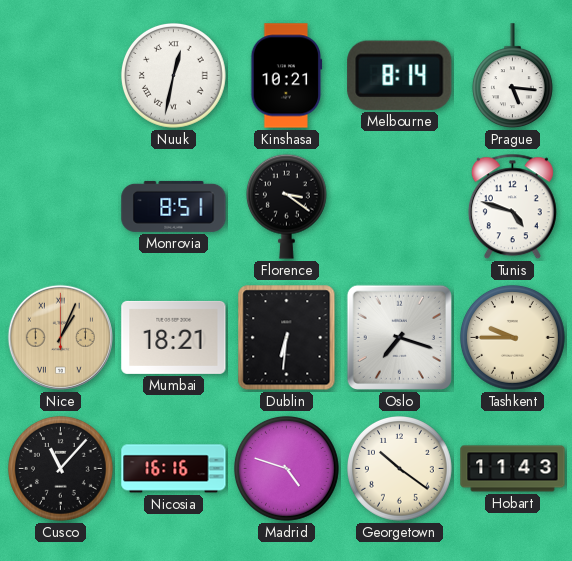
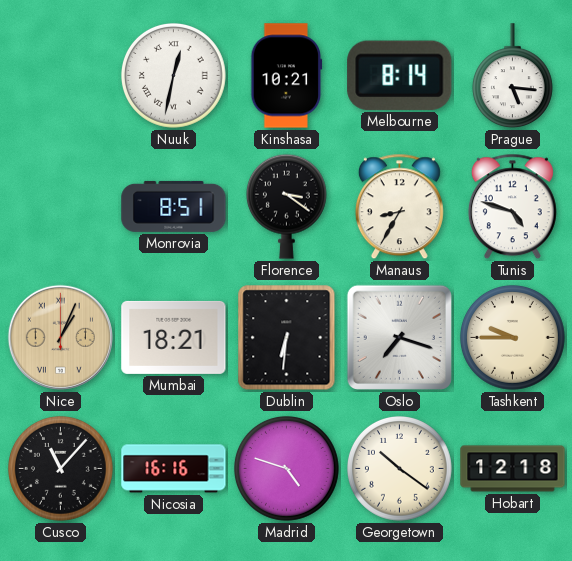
Manaus: none -> 8:35 (399, 207)
Hobart: 11:43 -> 12:18 (513, 469)
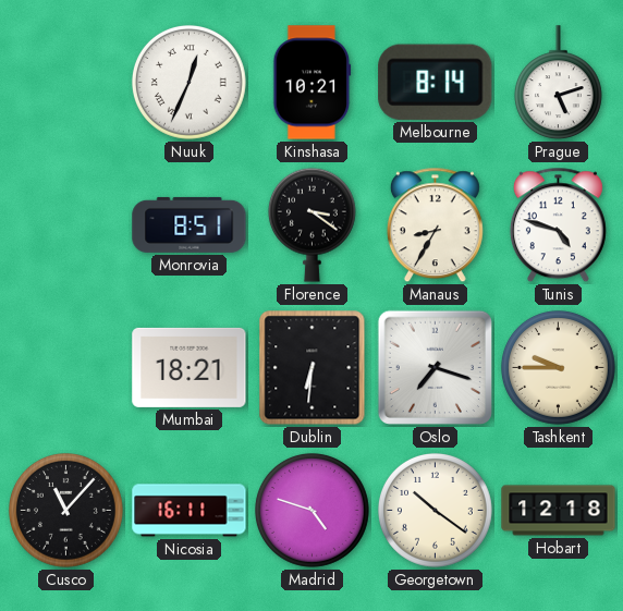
Nuuk: 12:32 -> 12:34 (188, 83)
Prague: 5:16 -> 5:12 (558, 83)
Nice: 1:04 -> none (60, 337)
Nicosia: 16:16 -> 16:11 (190, 511)
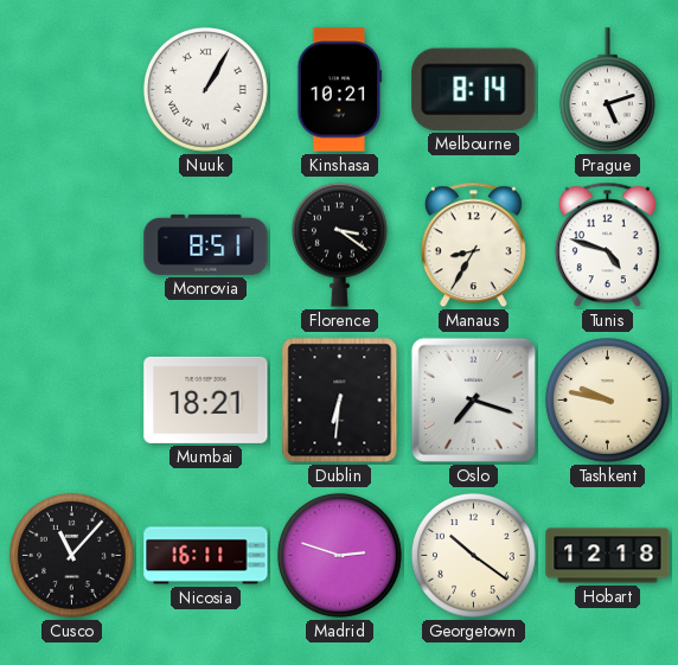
Nuuk: 12:34 -> 1:05 (205, 90)
Tashkent: 9:45 -> 9:47 (607, 401)
Madrid: 4:48 -> 2:48 (339, 556)
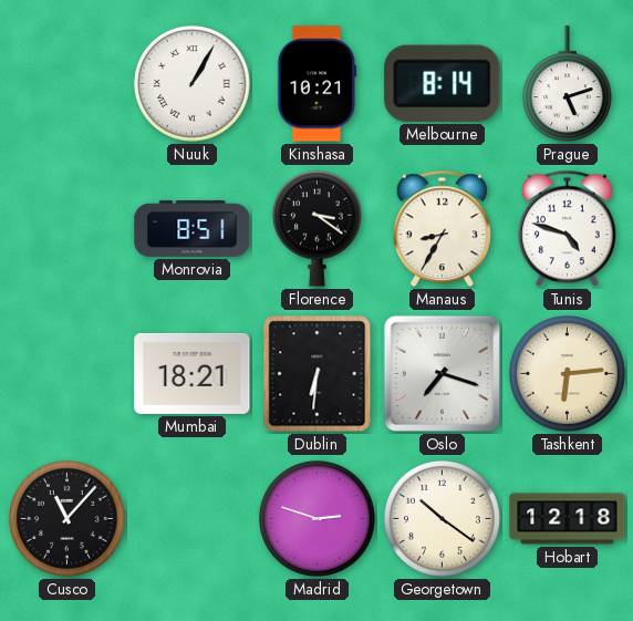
Tashkent: 9:47 -> 6:14 (567, 374)
Nicosia: 16:11 -> none (206, 556)
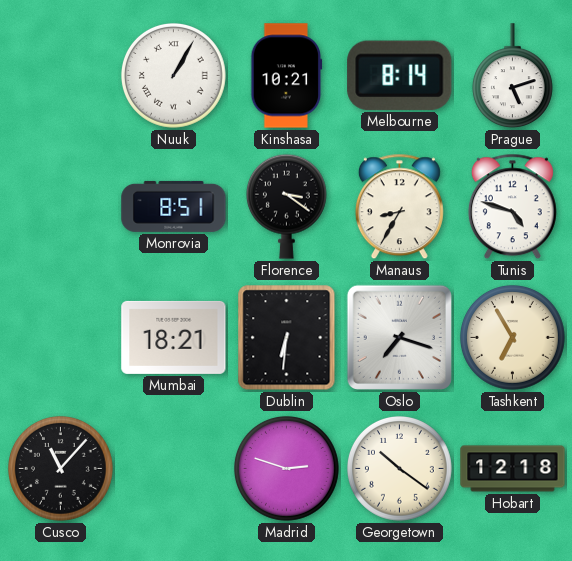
Tashkent: 6:14 -> 6:55 (512, 338)
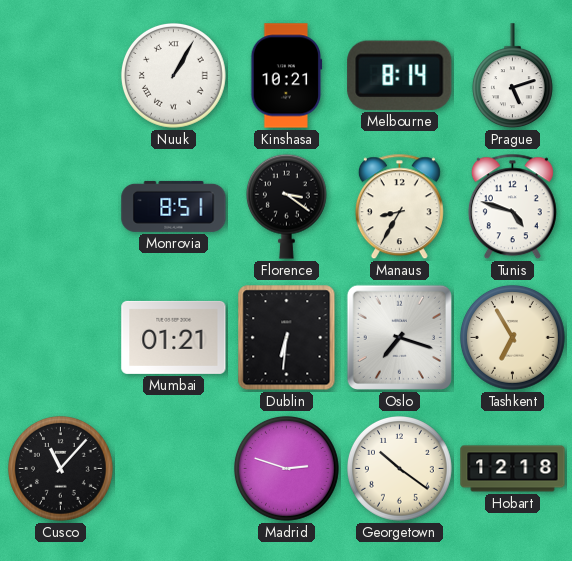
Mumbai: 18:21 -> 01:21 (174, 337)
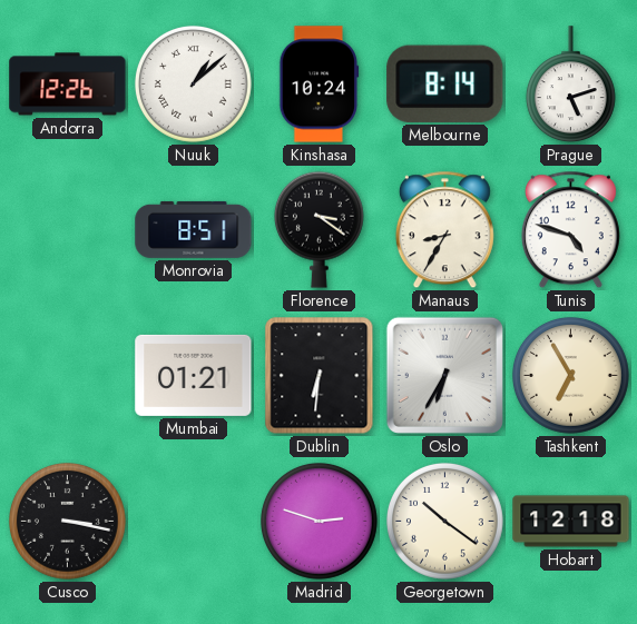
Andorra: none -> 12:26 (68, 85)
Nuuk: 1:05 -> 1:08 (193, 85)
Kinshasa: 10:21 -> 10:24 (320, 85)
Oslo: 7:18 -> 6:35 (444, 375)
Cusco: 11:07 -> 3:17 (67, 522)
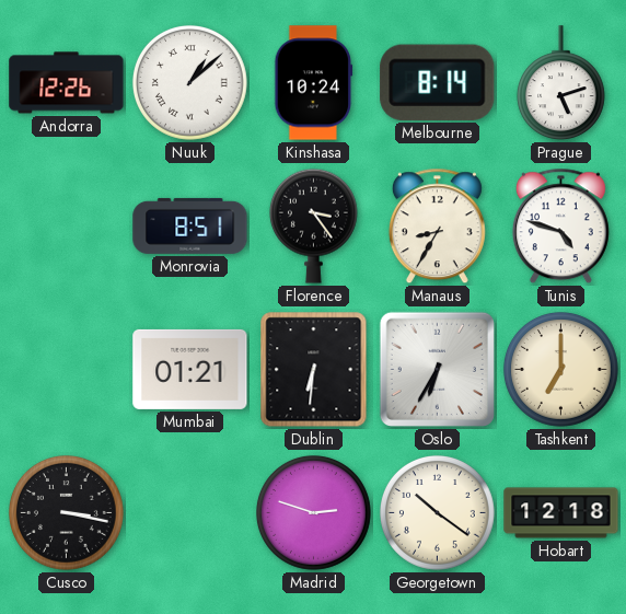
Florence: 3:21 -> 3:24 (313, 225)
Tashkent: 6:55 -> 7:00 (560, 370)
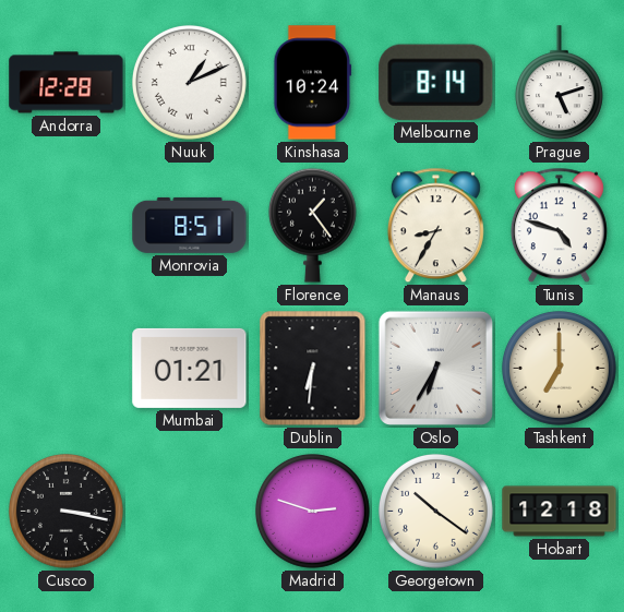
Andorra: 12:26 -> 12:28 (67, 83)
Nuuk: 1:08 -> 1:11 (189, 83)
Florence: 3:24 -> 1:24 (312, 225)
